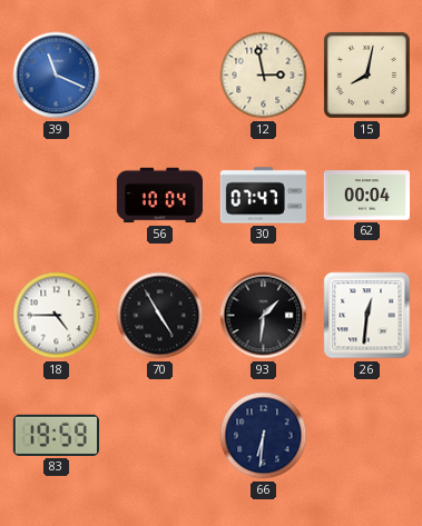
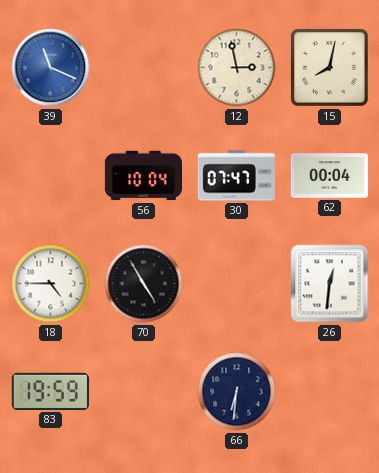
93: 1:31 -> none (264, 316)
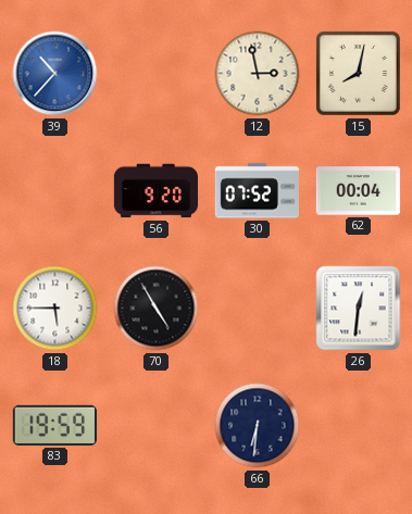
39: 11:19 -> 10:37 (55, 74)
56: 10:04 -> 9:20 (155, 191)
30: 07:47 -> 07:52 (257, 191)
18: 4:45 -> 5:45 (55, 309)
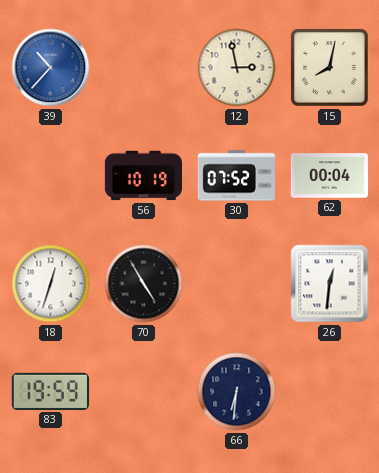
56: 9:20 -> 10:19 (143, 176)
18: 5:45 -> 12:33 (51, 284)
